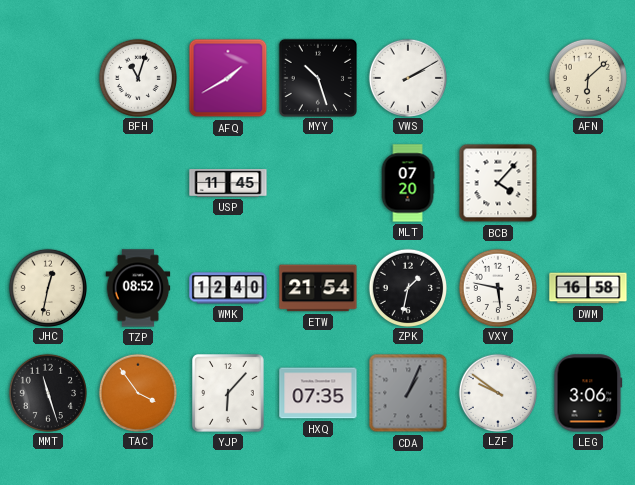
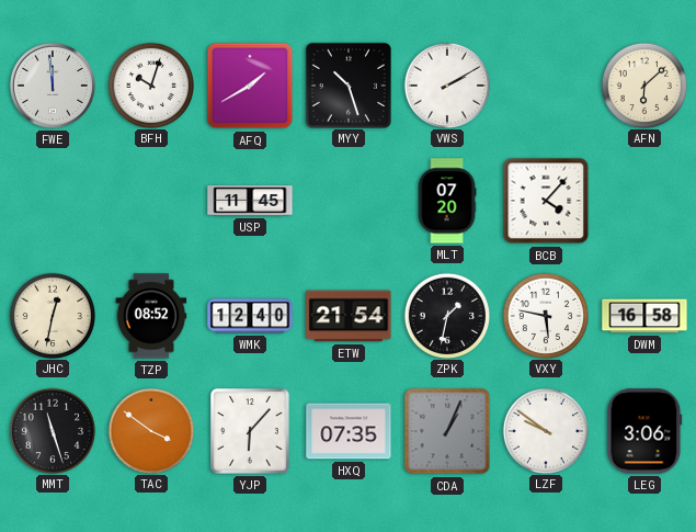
FWE: none -> 11:59 (53, 86)
BFH: 11:03 -> 10:03 (150, 84)
TAC: 3:54 -> 3:51 (150, 430)
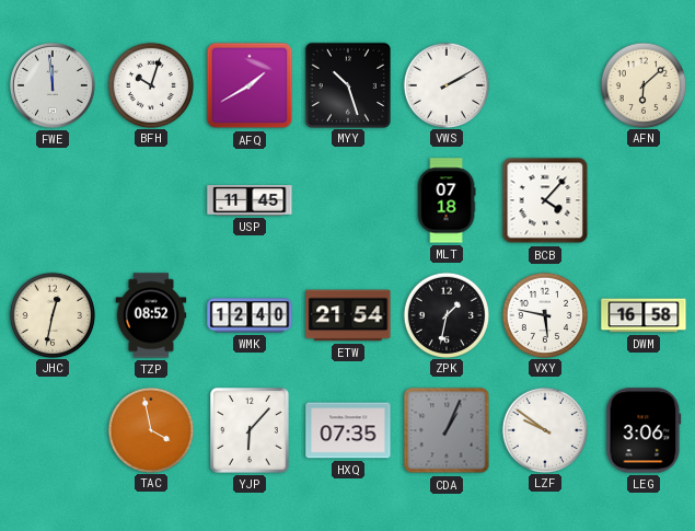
MLT: 07:20 -> 07:18 (447, 200)
MMT: 11:27 -> none (52, 430)
TAC: 3:51 -> 3:58 (150, 429)
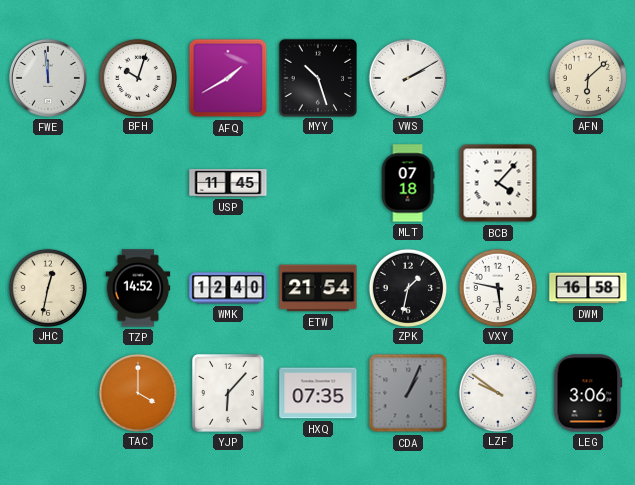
TZP: 08:52 -> 14:52 (138, 288)
TAC: 3:58 -> 4:00 (137, 392)
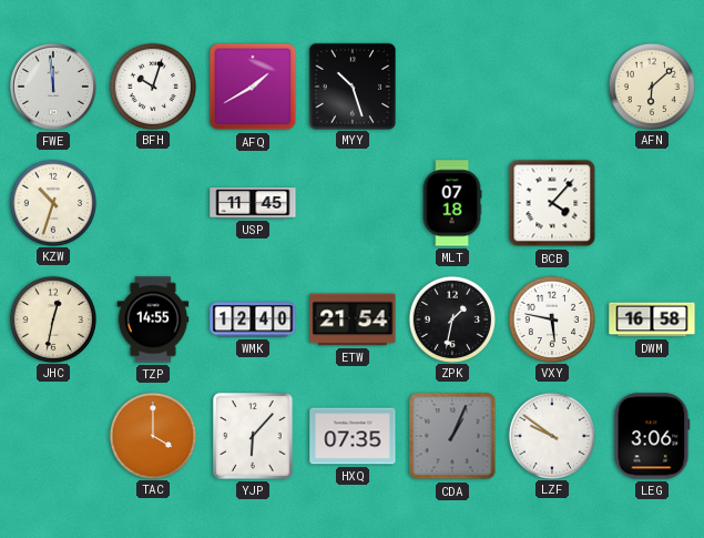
VWS: 2:10 -> none (407, 77)
KZW: none -> 10:33 (52, 202)
TZP: 14:52 -> 14:55 (153, 319)
